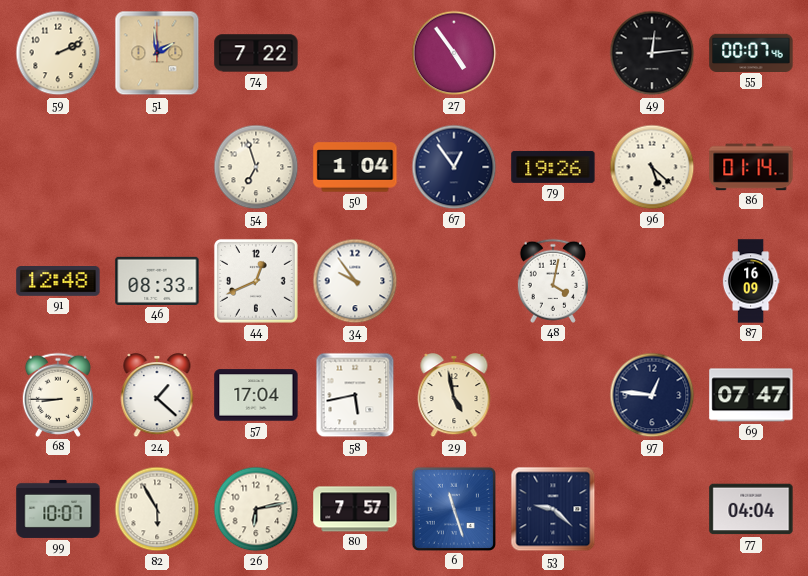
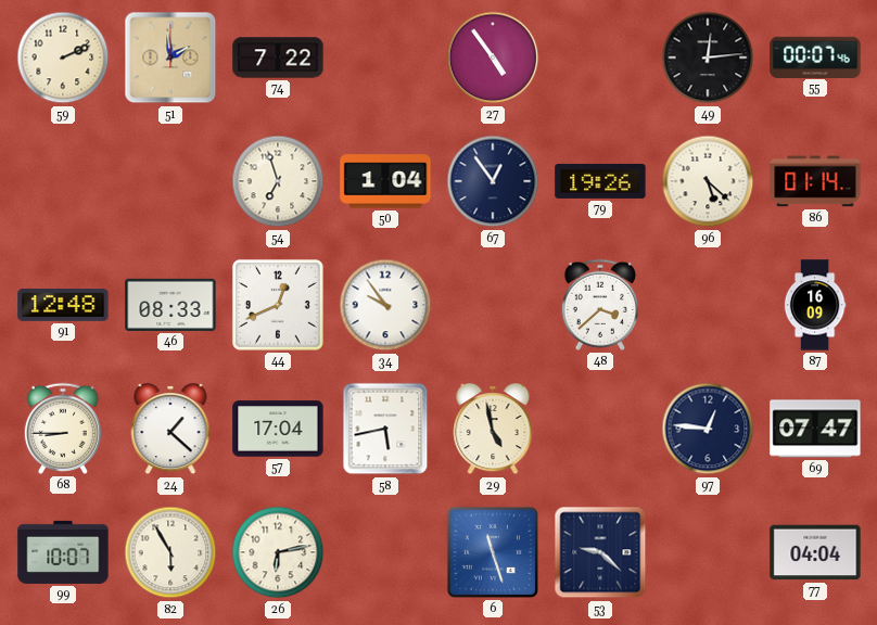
48: 4:02 -> 3:38 (600, 305)
80: 7:57 -> none (355, 509)
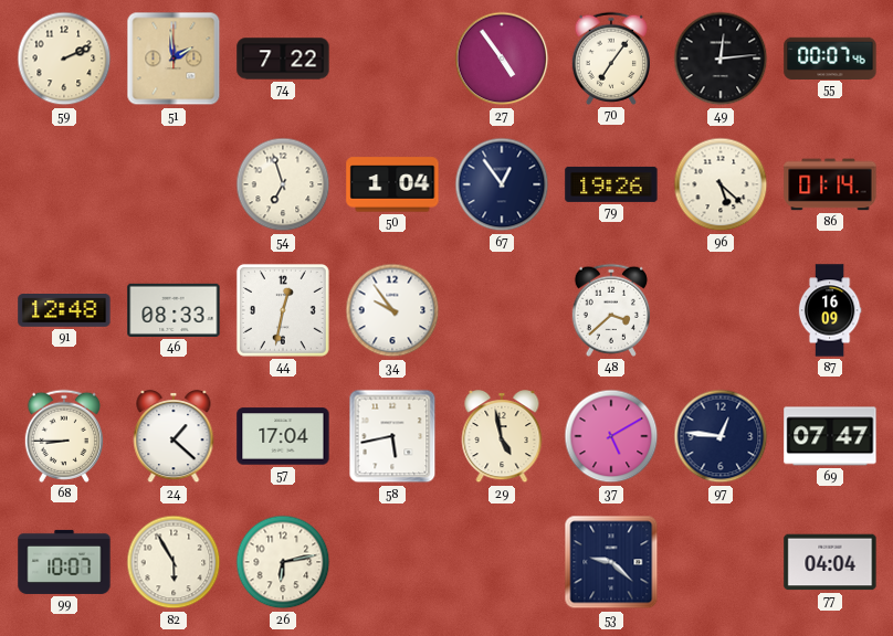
70: none -> 7:06 (611, 59)
44: 12:41 -> 12:32 (283, 310)
37: none -> 5:10 (611, 436)
6: 11:27 -> none (493, 552)
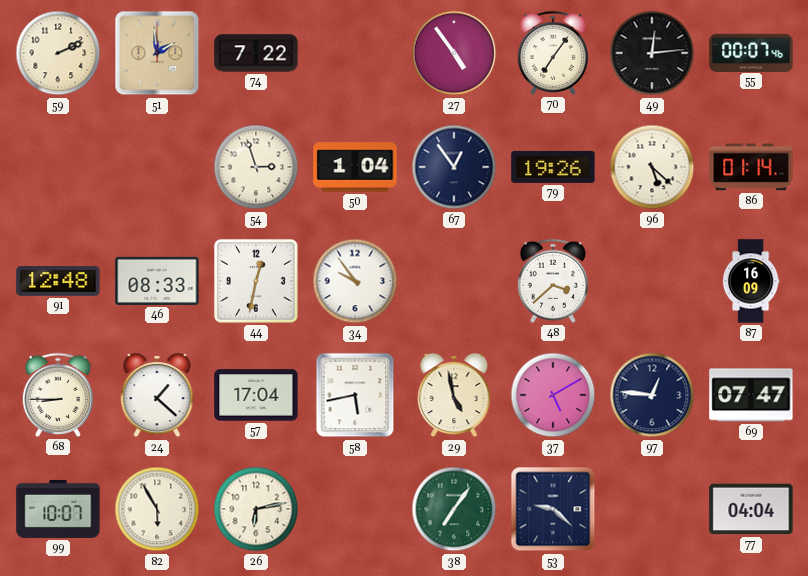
54: 6:57 -> 2:57 (256, 167)
38: none -> 7:06 (454, 509)
